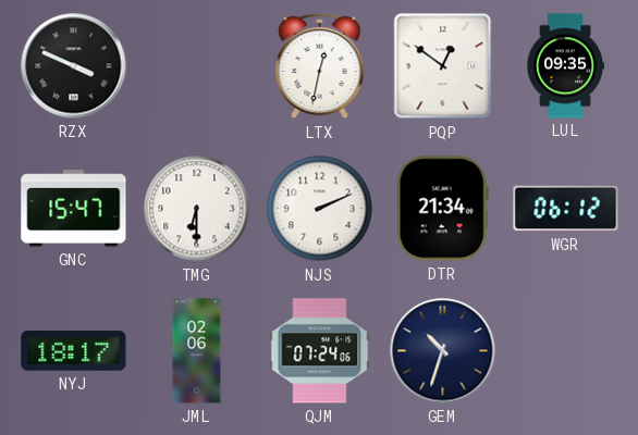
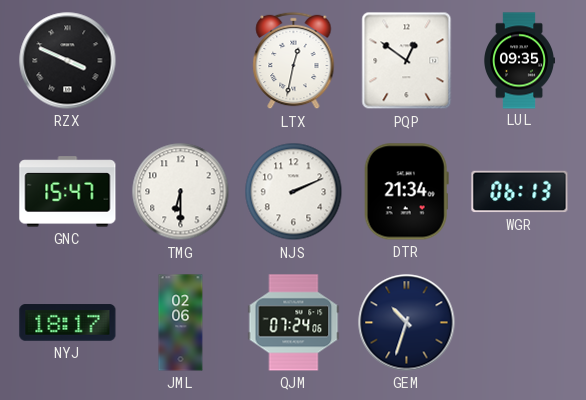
WGR: 06:12 -> 06:13 (520, 192)
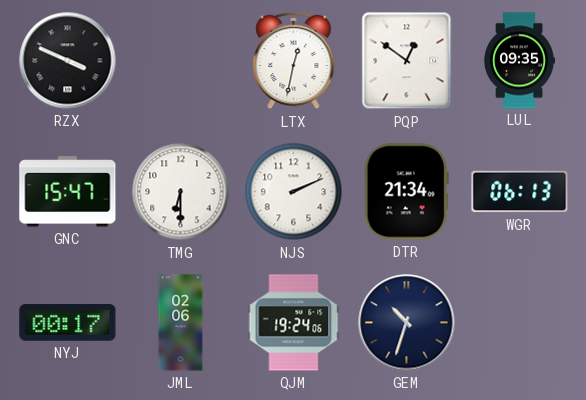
NYJ: 18:17 -> 00:17 (68, 323)
QJM: 07:24 -> 19:24 (294, 323)
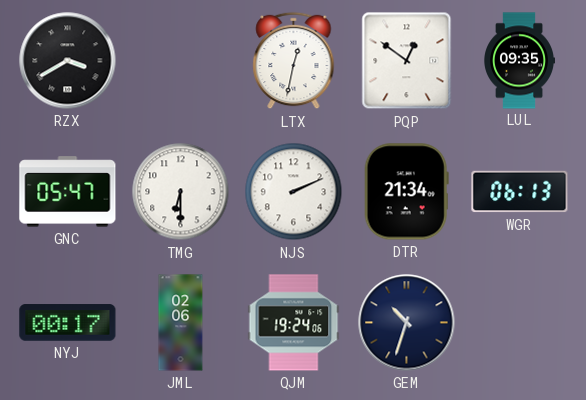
RZX: 3:49 -> 3:40 (68, 61)
GNC: 15:47 -> 05:47 (68, 192)
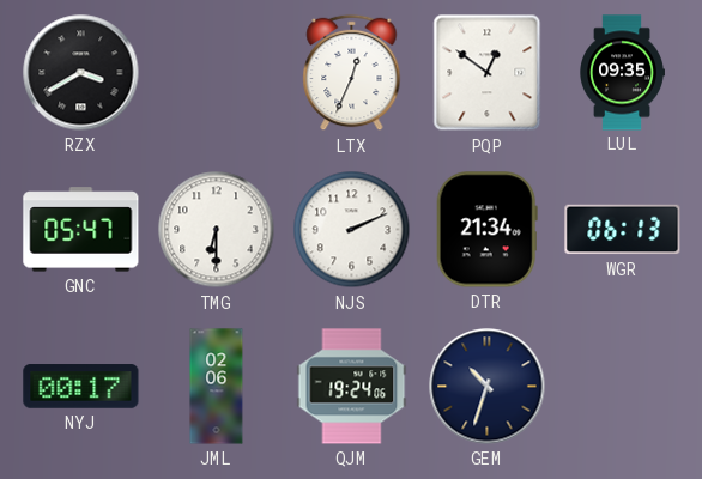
LTX: 12:32 -> 12:34 (352, 73)
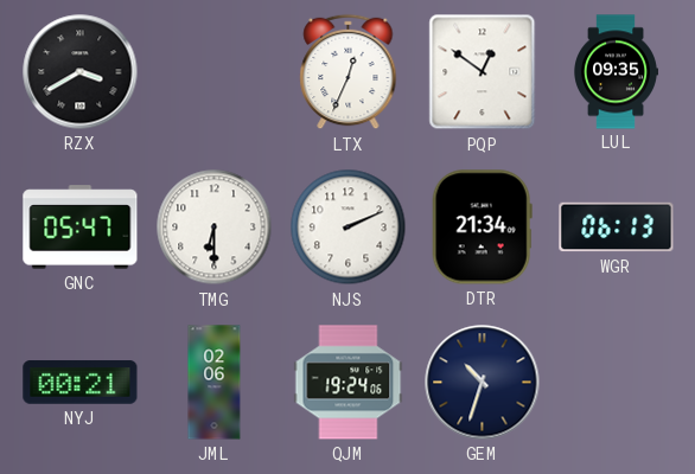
NYJ: 00:17 -> 00:21 (81, 383)
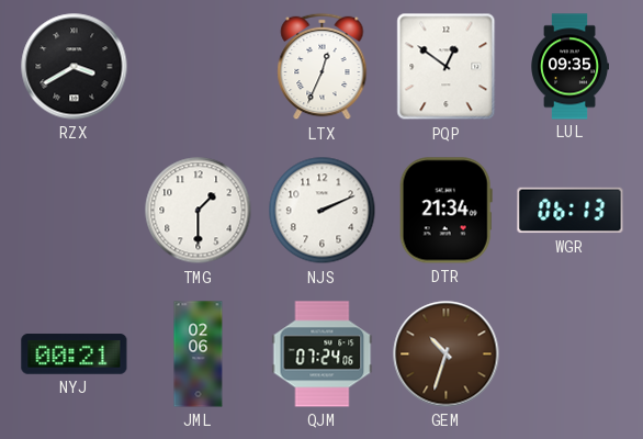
GNC: 05:47 -> none (81, 228)
TMG: 6:30 -> 1:30 (199, 211)
QJM: 19:24 -> 07:24 (323, 354)
GEM dial: navy -> brown (447, 354)
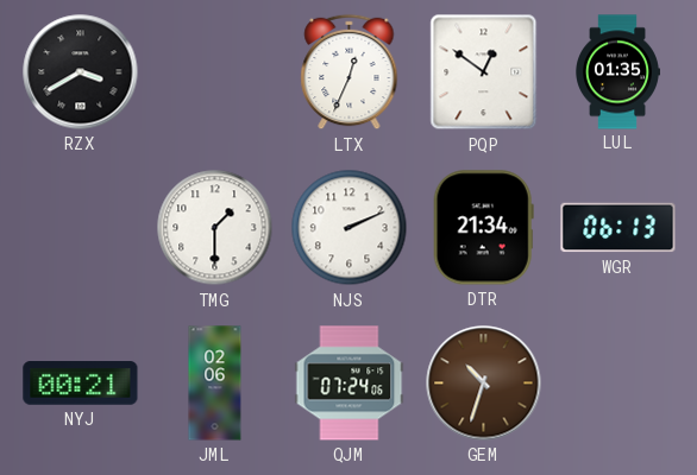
LUL: 09:35 -> 01:35 (617, 72)
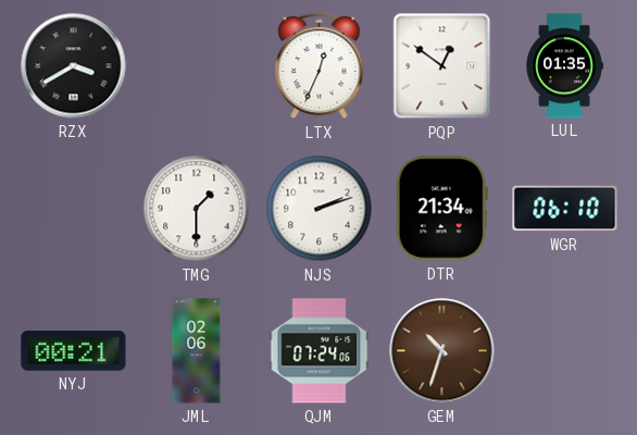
NJS: 2:11 -> 2:12 (320, 209)
WGR: 06:13 -> 06:10 (565, 209)
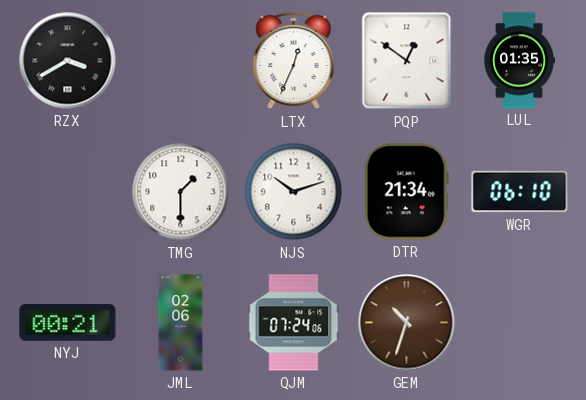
NJS: 2:12 -> 10:12 (294, 192)
